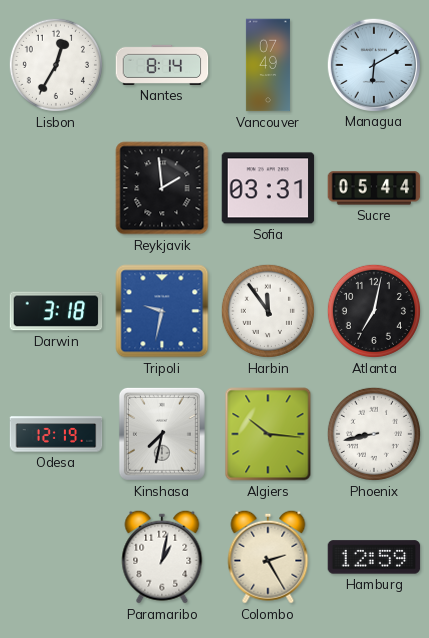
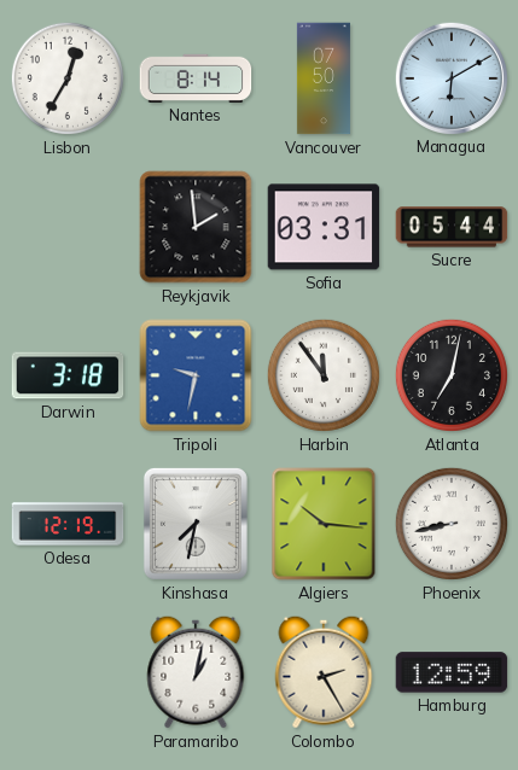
Vancouver: 07:49 -> 07:50 (324, 78)
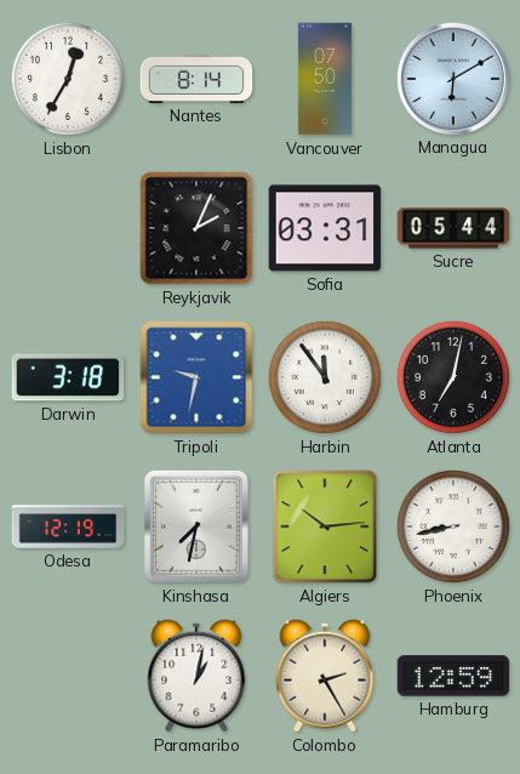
Reykjavik: 1:59 -> 2:04 (196, 228)
Algiers: 10:16 -> 10:14 (325, 527)
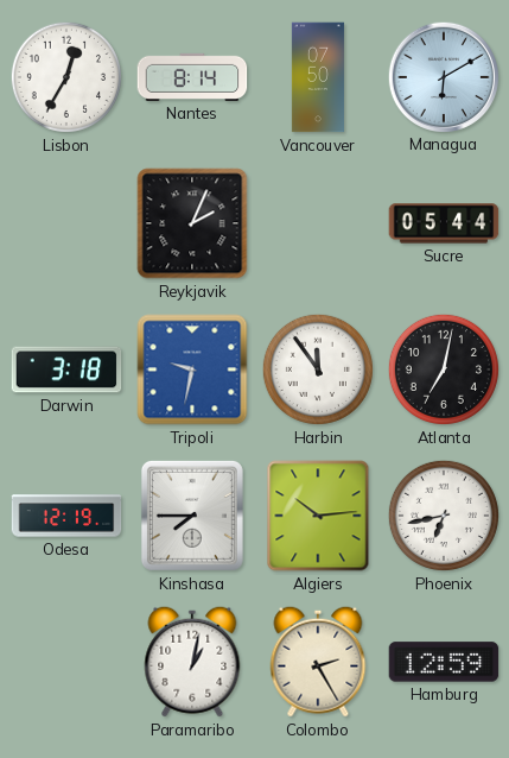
Sofia: 03:31 -> none (325, 228)
Kinshasa: 7:32 -> 7:45 (192, 516)
Phoenix: 8:43 -> 6:43 (444, 516)
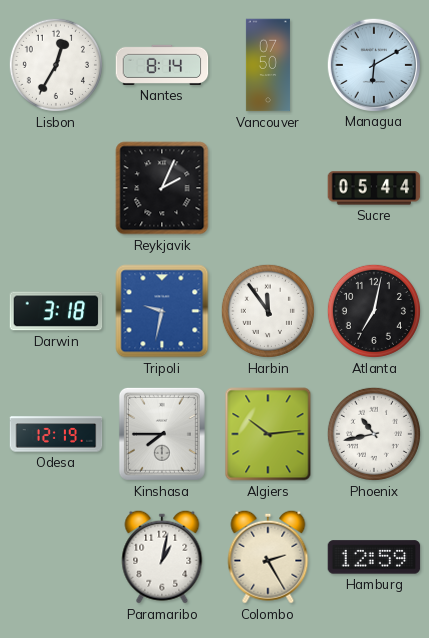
Phoenix: 6:43 -> 10:43 (374, 434)
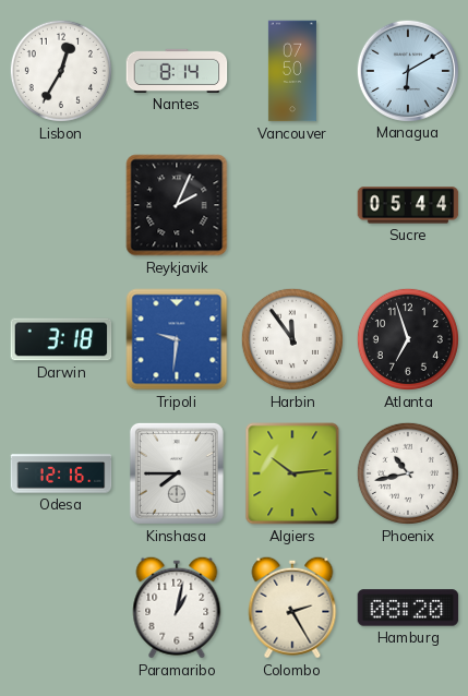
Tripoli: 9:32 -> 9:31 (177, 339)
Atlanta: 7:02 -> 6:57 (408, 339)
Odesa: 12:19 -> 12:16 (61, 473)
Hamburg: 12:59 -> 08:20 (408, 608)
